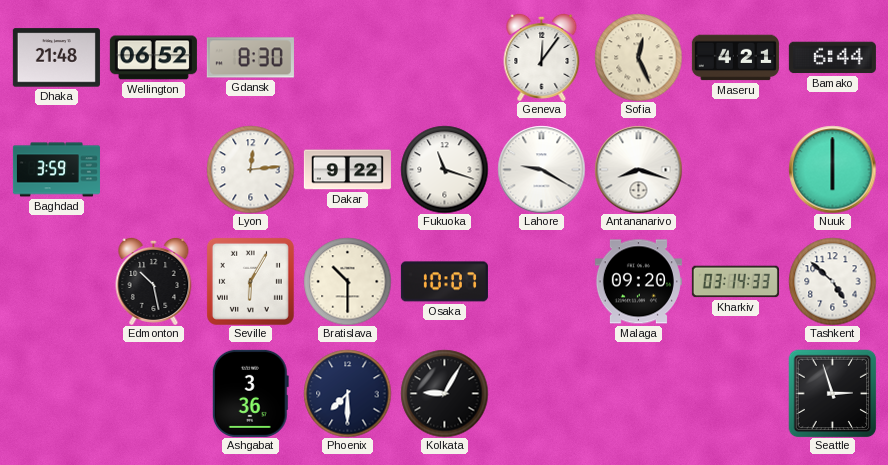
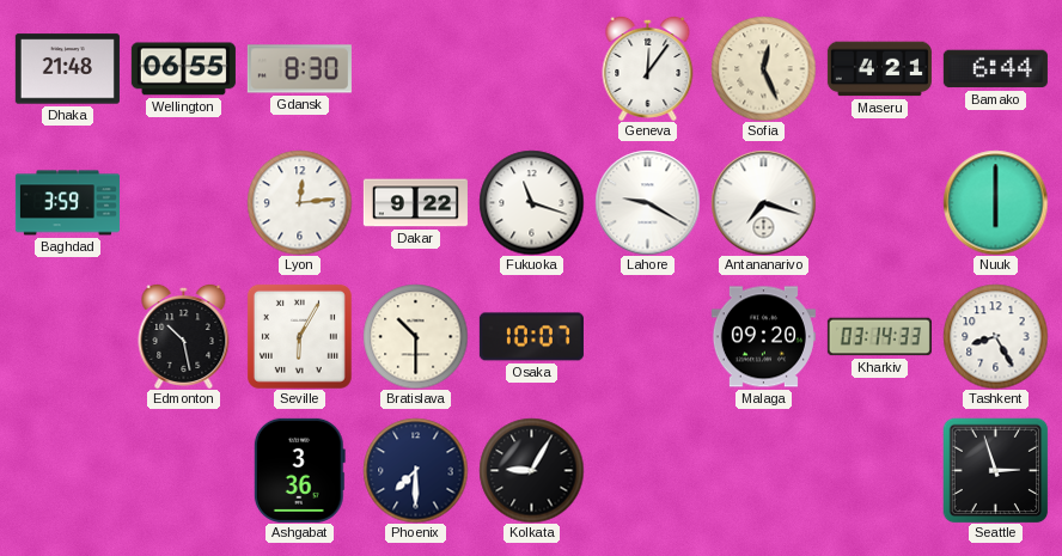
Wellington: 06:52 -> 06:55 (183, 69)
Antananarivo: 8:18 -> 7:18 (763, 202)
Tashkent: 4:52 -> 8:25 (995, 336)
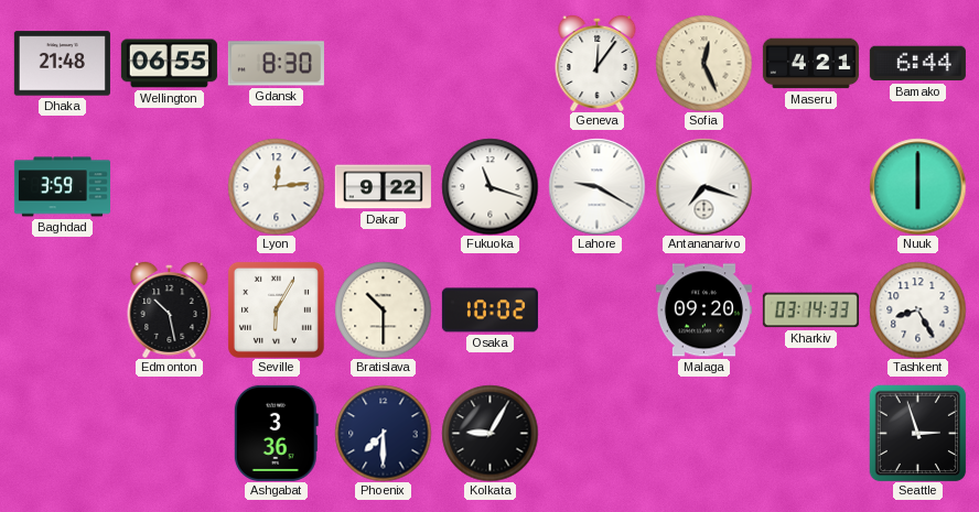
Osaka: 10:07 -> 10:02 (489, 311)
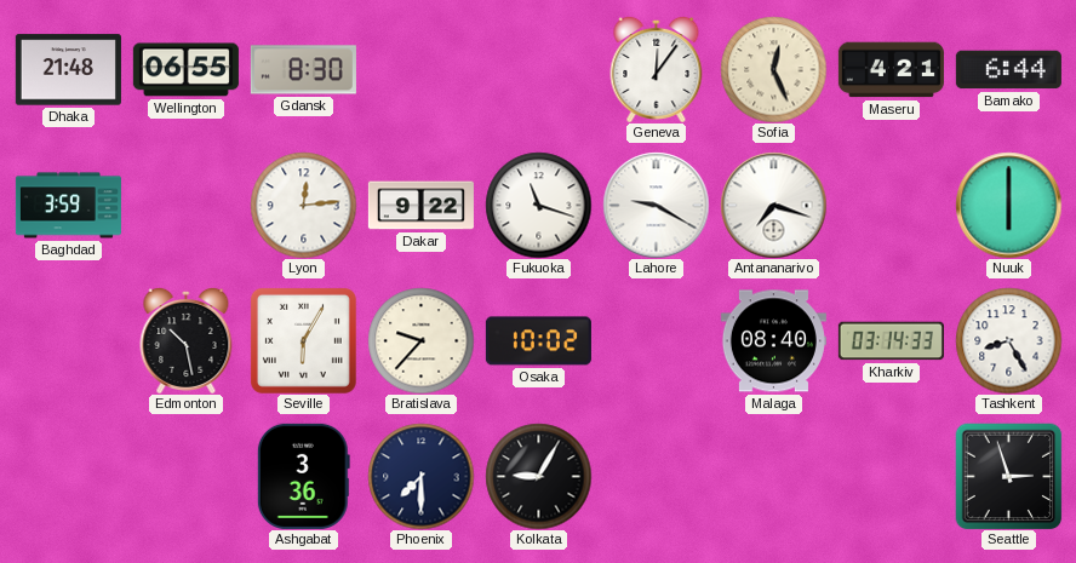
Bratislava: 10:30 -> 9:37 (420, 340)
Malaga: 09:20 -> 08:40 (773, 341)
